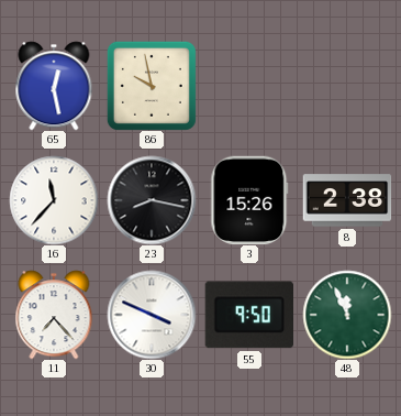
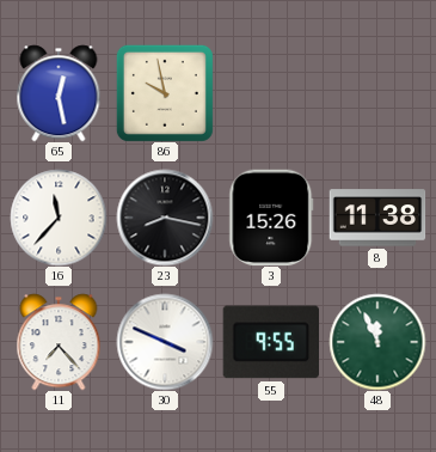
8: 2:38 -> 11:38 (377, 218)
55: 9:50 -> 9:55 (270, 342)
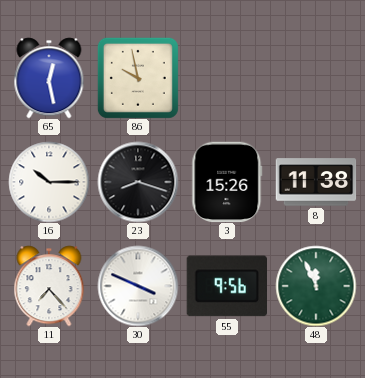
16: 11:37 -> 10:15 (49, 182)
23: 8:17 -> 8:18 (138, 182)
55: 9:55 -> 9:56 (226, 286)
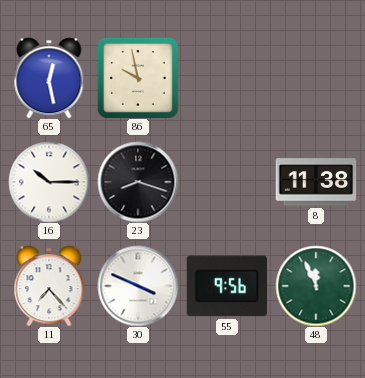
3: 15:26 -> none (227, 182)
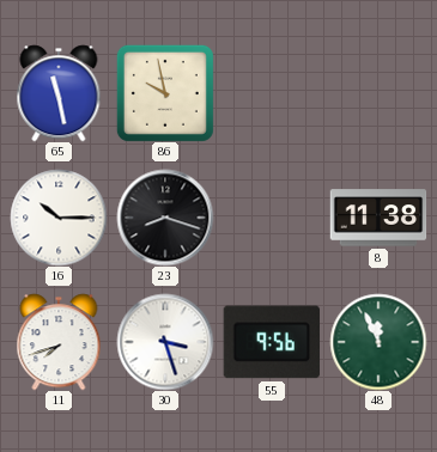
65: 12:28 -> 11:28 (59, 93)
11: 7:23 -> 7:42 (59, 342)
30: 3:49 -> 3:27 (165, 342)
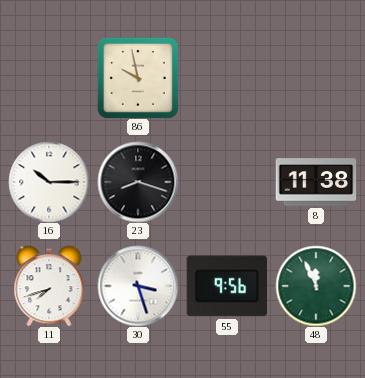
65: 11:28 -> none (59, 93)
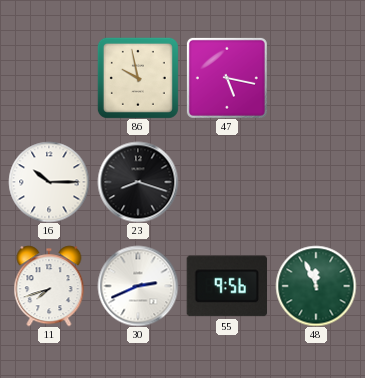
47: none -> 5:17 (227, 78)
8: 11:38 -> none (316, 182)
30: 3:27 -> 2:41 (138, 286)
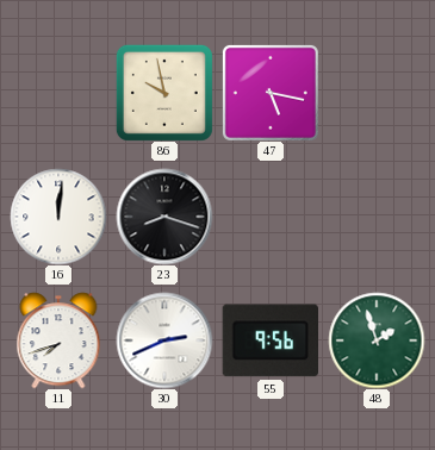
16: 10:15 -> 12:01 (58, 217)
48: 11:56 -> 1:57 (377, 340)
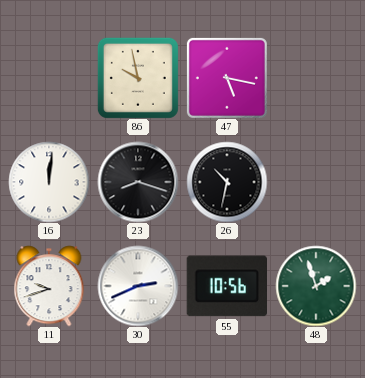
26: none -> 10:32 (227, 182)
11: 7:42 -> 9:42 (49, 286)
55: 9:56 -> 10:56 (226, 286)
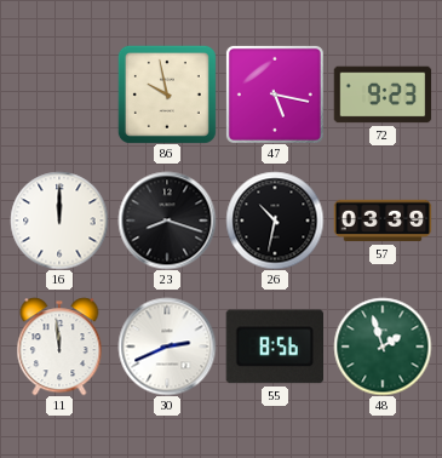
72: none -> 9:23 (383, 95)
16: 12:01 -> 12:00 (59, 221)
57: none -> 03:39 (383, 221)
11: 9:42 -> 11:59 (59, 347)
55: 10:56 -> 8:56 (274, 347)
